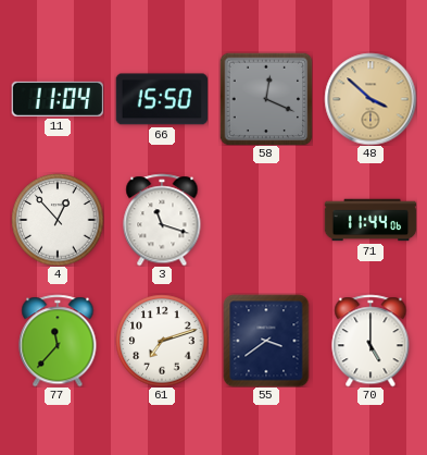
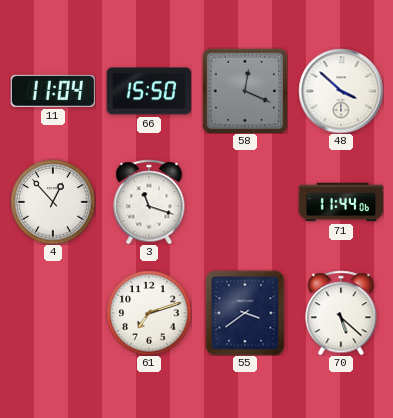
48 dial: champagne -> white (341, 91)
77: 11:37 -> none (58, 341)
70: 5:00 -> 5:22 (341, 313)
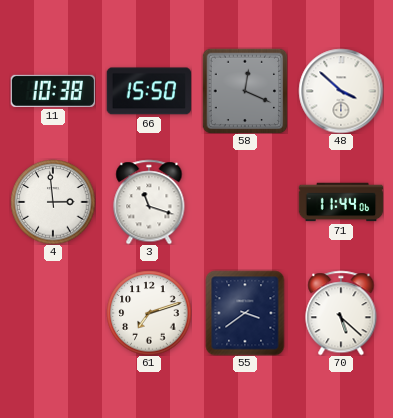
11: 11:04 -> 10:38 (52, 91)
4: 12:53 -> 2:59 (53, 202)
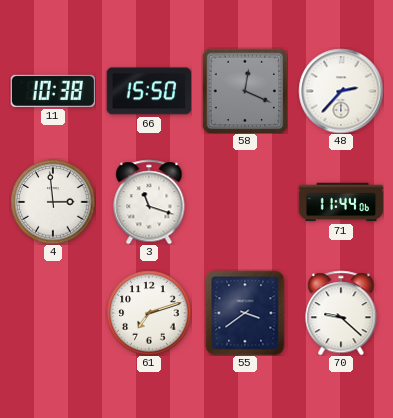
48: 3:52 -> 2:37 (341, 91)
70: 5:22 -> 9:22 (341, 313)
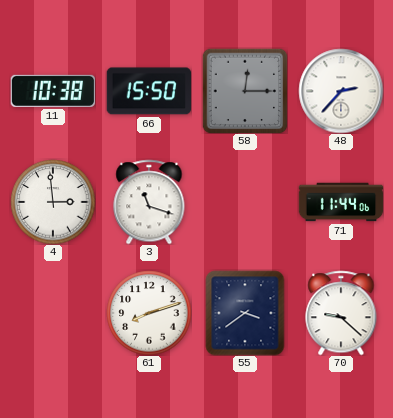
58: 12:19 -> 12:15 (245, 91)
61: 7:12 -> 8:12 (149, 313)
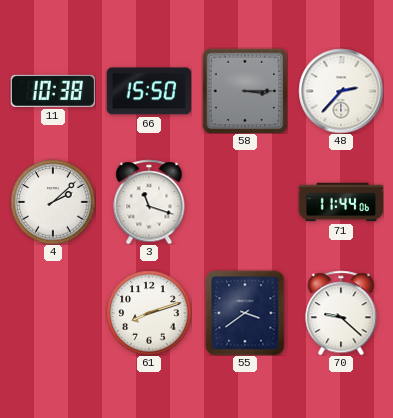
58: 12:15 -> 3:15 (245, 91)
4: 2:59 -> 2:08 (53, 202)
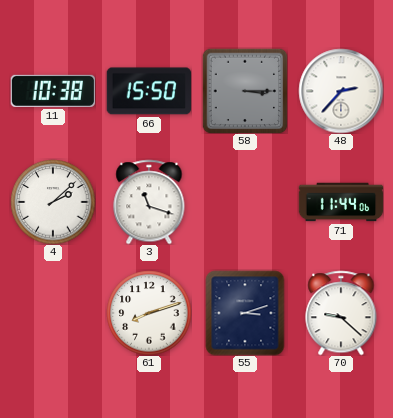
55: 3:39 -> 3:12 (245, 313)
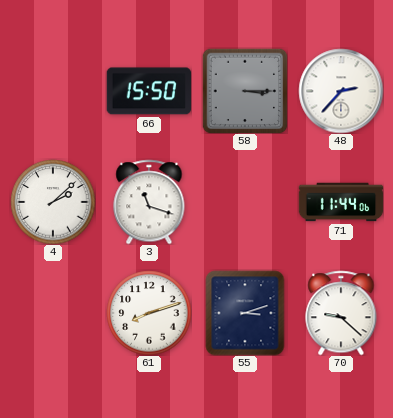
11: 10:38 -> none (52, 91)
